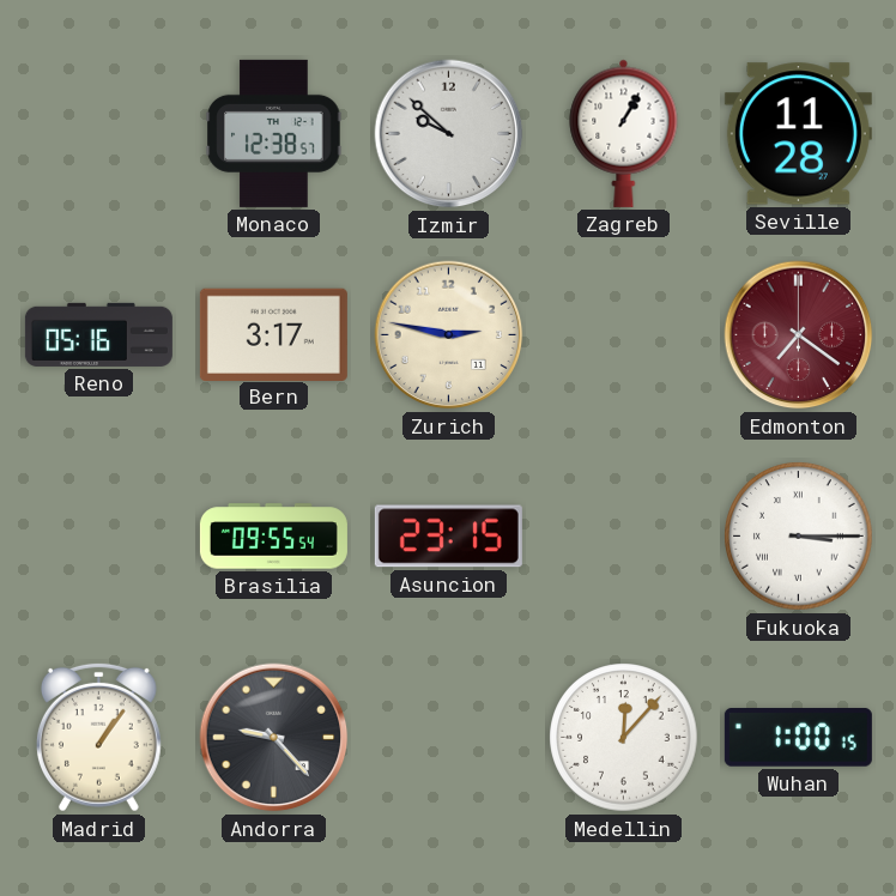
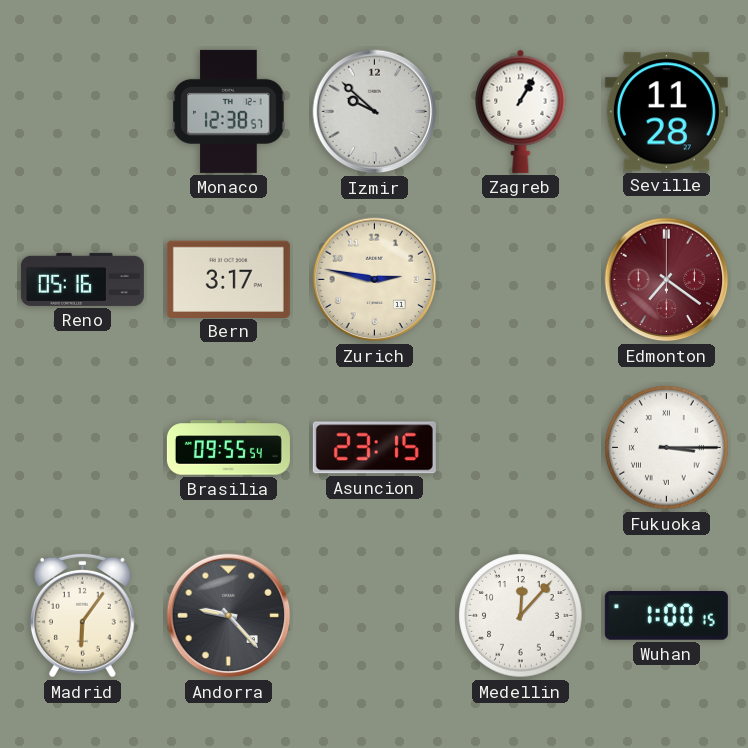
Madrid: 1:06 -> 6:06 (82, 615)
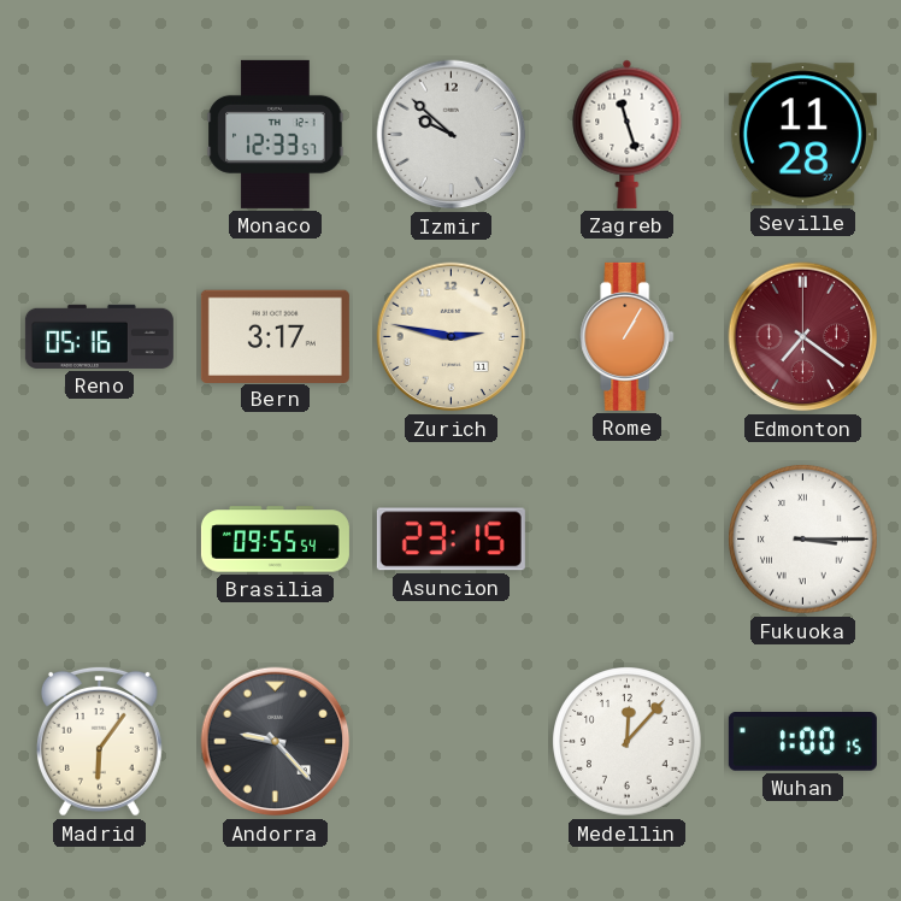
Monaco: 12:38 -> 12:33 (276, 134)
Zagreb: 1:05 -> 11:27 (628, 134)
Rome: none -> 1:05 (628, 336)
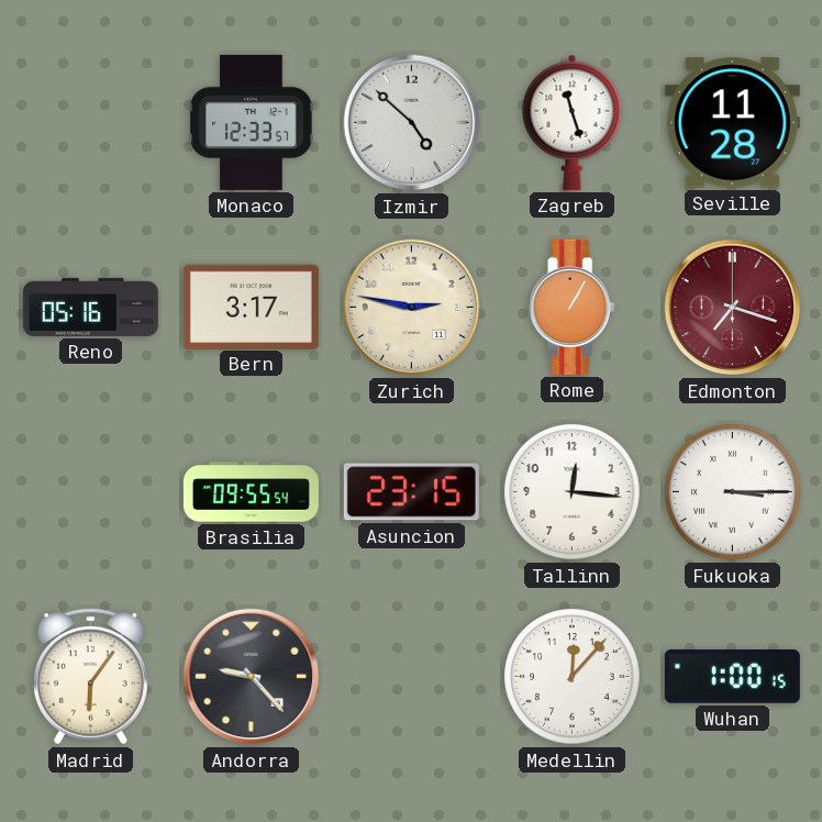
Izmir: 9:52 -> 4:52 (412, 123)
Edmonton: 7:21 -> 7:18 (733, 308)
Tallinn: none -> 12:16 (573, 492)
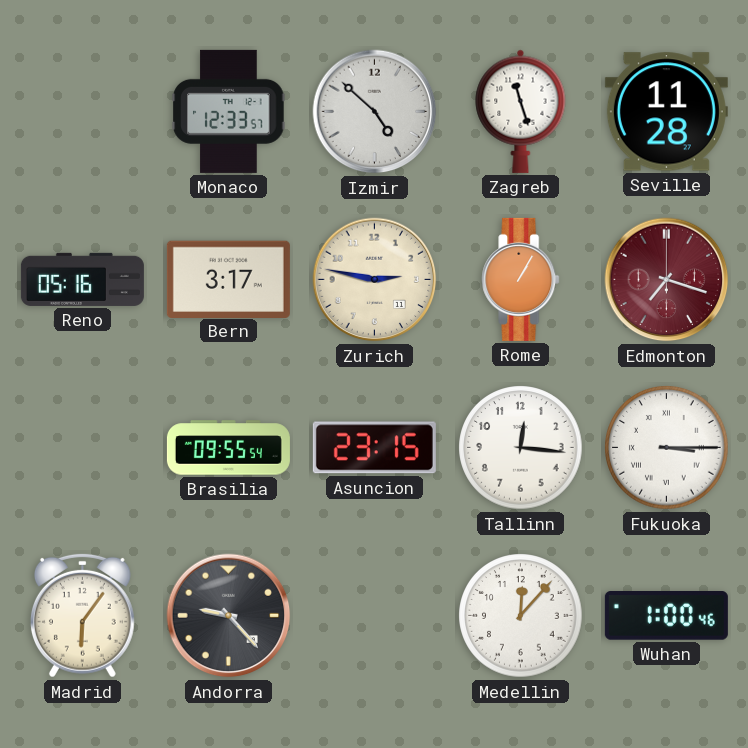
Wuhan: 1:00:15 -> 1:00:46 (666, 616)
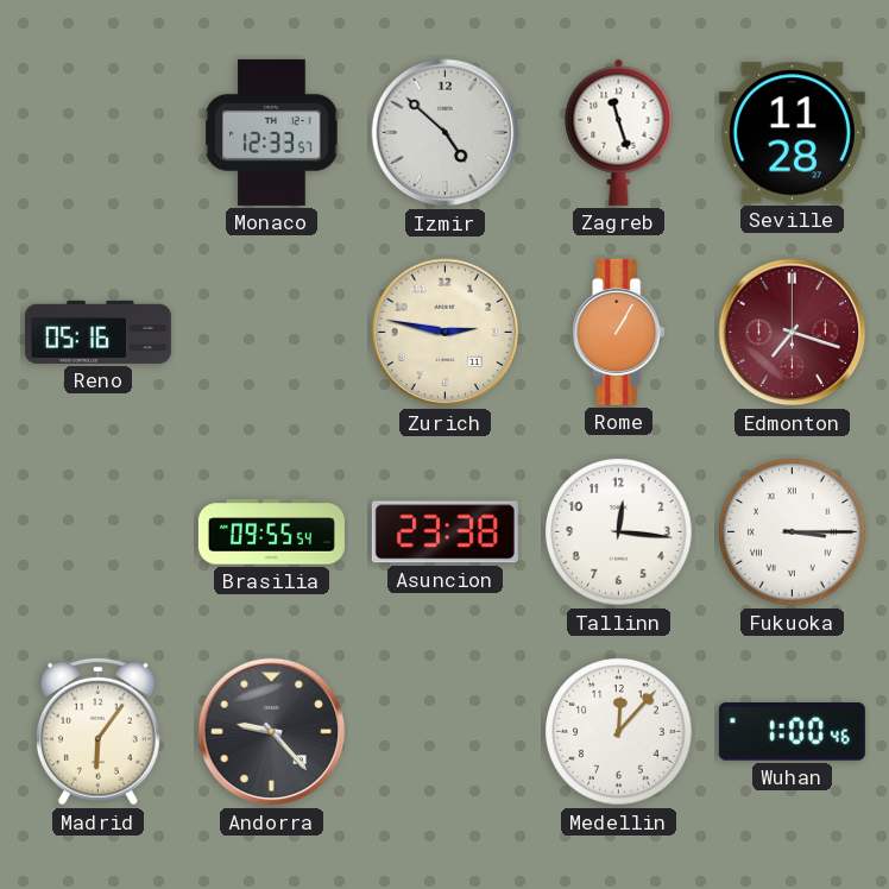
Bern: 3:17 -> none (228, 279)
Asuncion: 23:15 -> 23:38 (444, 532)
